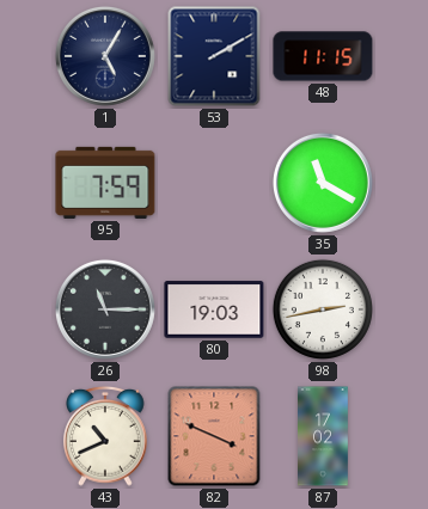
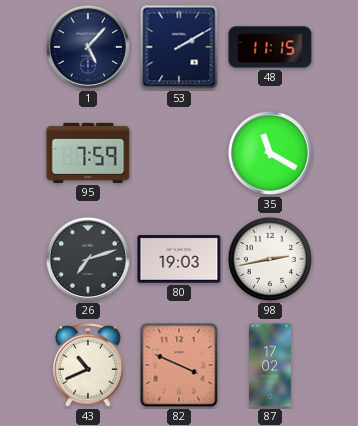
1: 5:05 -> 5:07 (88, 47)
26: 11:15 -> 7:12 (88, 259)
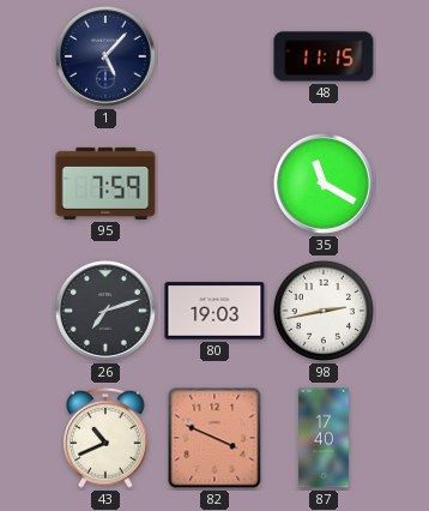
53: 2:10 -> none (179, 47)
87: 17:02 -> 17:40 (324, 438)
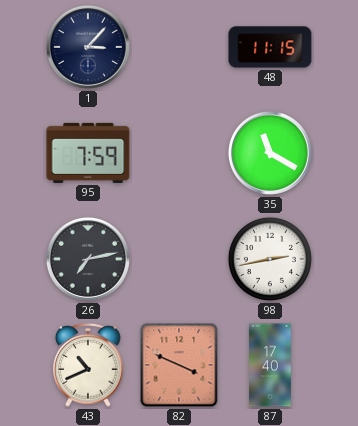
1: 5:07 -> 3:07 (88, 47)
26: 7:12 -> 7:13 (88, 259)
80: 19:03 -> none (214, 311)
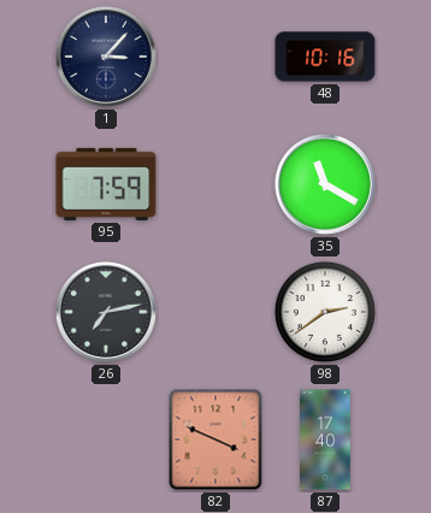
48: 11:15 -> 10:16 (325, 57)
98: 2:43 -> 2:39 (325, 312)
43: 10:41 -> none (88, 365)
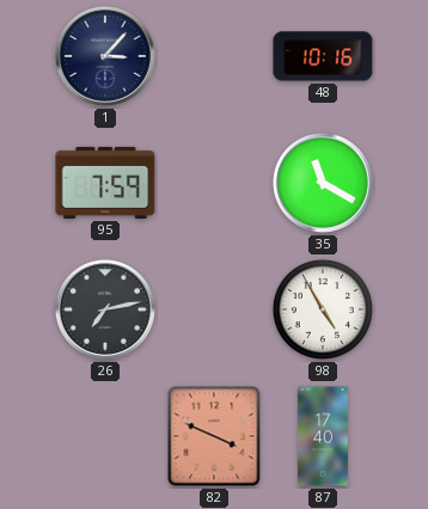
98: 2:39 -> 4:55 (323, 309)
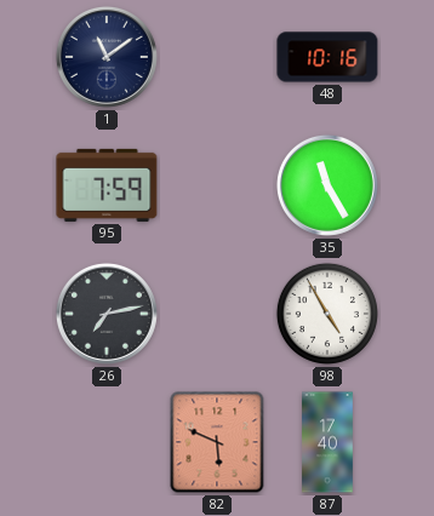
1: 3:07 -> 11:09 (107, 57)
35: 11:20 -> 11:25 (327, 185)
82: 3:49 -> 5:49 (217, 442)
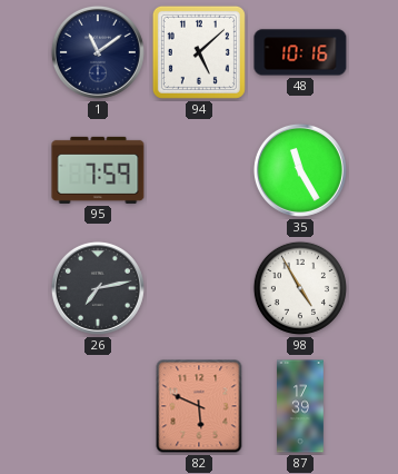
94: none -> 5:08 (199, 52)
87: 17:40 -> 17:39 (300, 406)
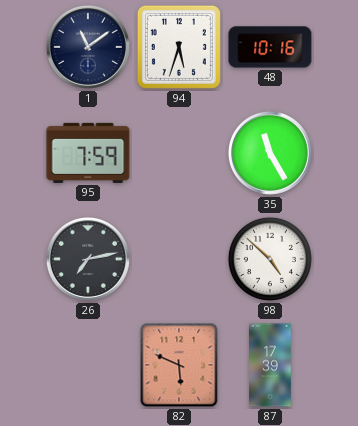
94: 5:08 -> 5:33 (179, 47)
98: 4:55 -> 4:52 (270, 259)
